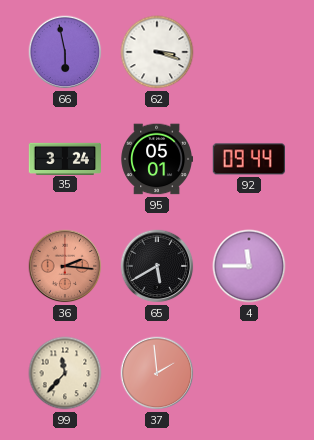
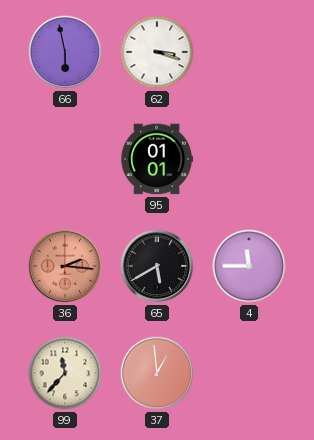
35: 3:24 -> none (64, 158)
95: 05:01 -> 01:01 (156, 159)
92: 09:44 -> none (249, 159)
37: 1:59 -> 12:59 (157, 373)
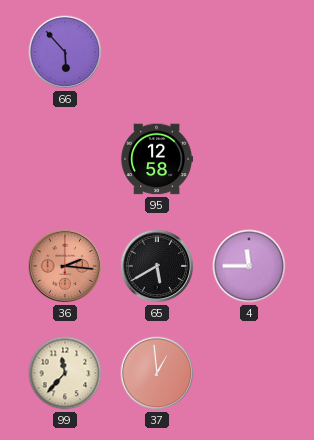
66: 5:58 -> 5:53 (65, 52)
62: 3:18 -> none (157, 52)
95: 01:01 -> 12:58 (156, 159)
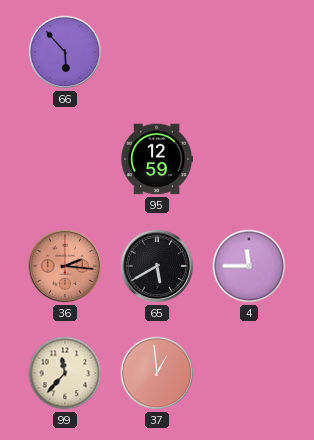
95: 12:58 -> 12:59 (156, 159)
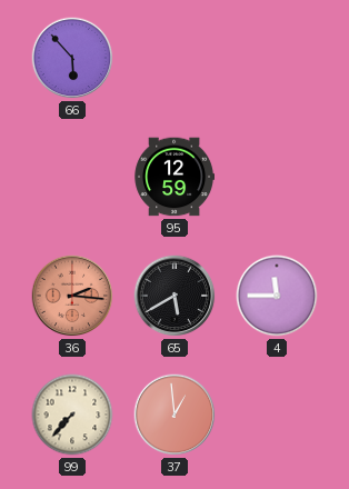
99: 11:37 -> 7:37 (72, 415)
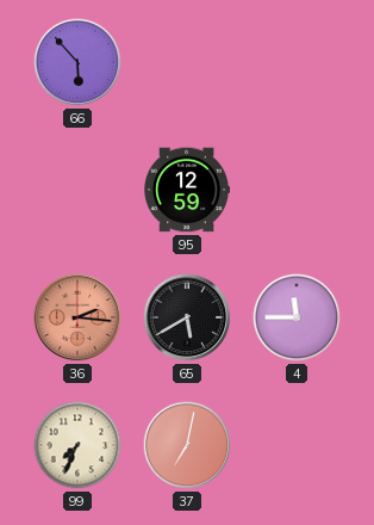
99: 7:37 -> 7:34 (77, 445)
37: 12:59 -> 7:02 (187, 445)
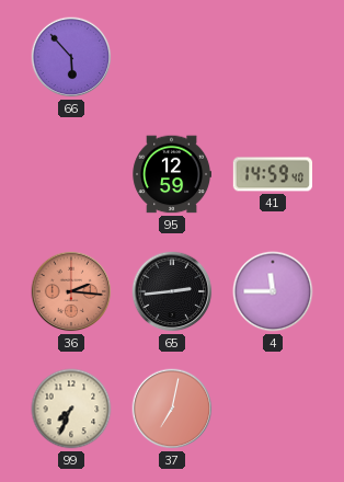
41: none -> 14:59 (272, 174)
65: 5:40 -> 2:44 (172, 291)
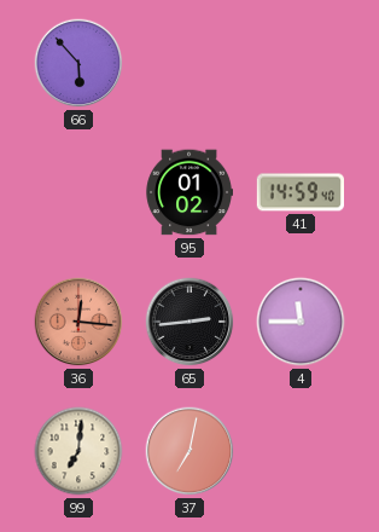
95: 12:59 -> 01:02 (188, 192)
36: 2:16 -> 12:16 (78, 322)
99: 7:34 -> 7:01 (78, 451)
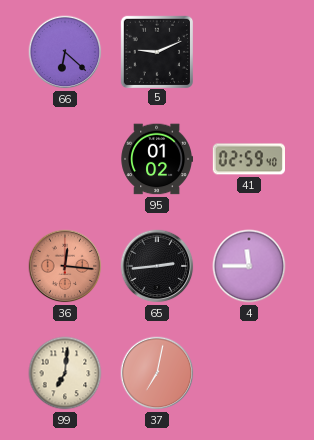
66: 5:53 -> 6:22 (65, 52)
5: none -> 9:11 (156, 51)
41: 14:59 -> 02:59 (248, 159)
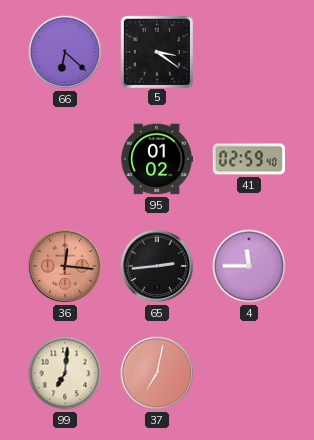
5: 9:11 -> 3:21 (156, 51)
